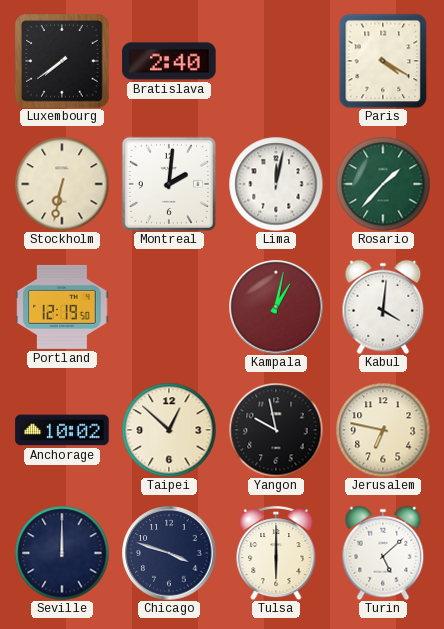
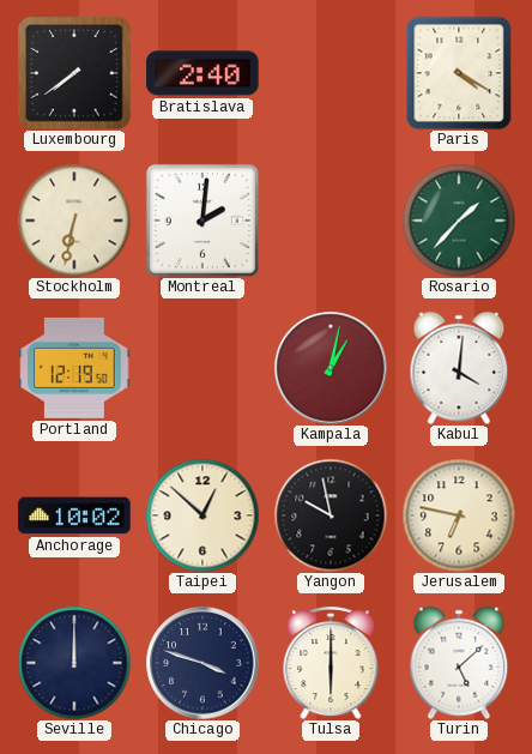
Lima: 12:02 -> none (276, 184)
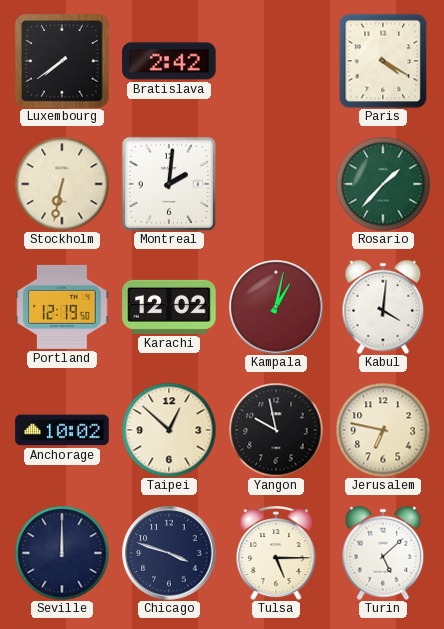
Bratislava: 2:40 -> 2:42 (169, 61)
Karachi: none -> 12:02 (169, 307)
Tulsa: 6:00 -> 5:15 (276, 553)
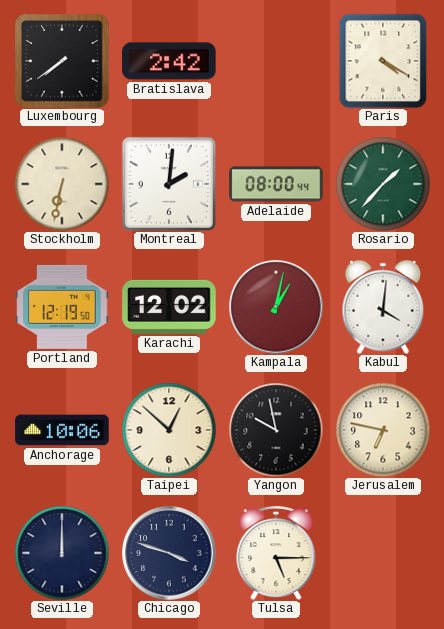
Adelaide: none -> 08:00 (276, 184)
Anchorage: 10:02 -> 10:06 (62, 430)
Turin: 5:08 -> none (383, 553)
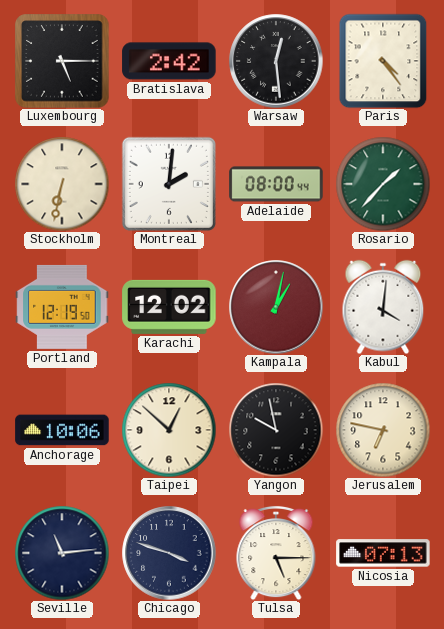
Luxembourg: 7:39 -> 5:15 (62, 61)
Warsaw: none -> 12:29 (276, 61)
Paris: 4:20 -> 4:24 (383, 61)
Seville: 12:00 -> 11:14 (62, 553)
Nicosia: none -> 07:13 (383, 553)
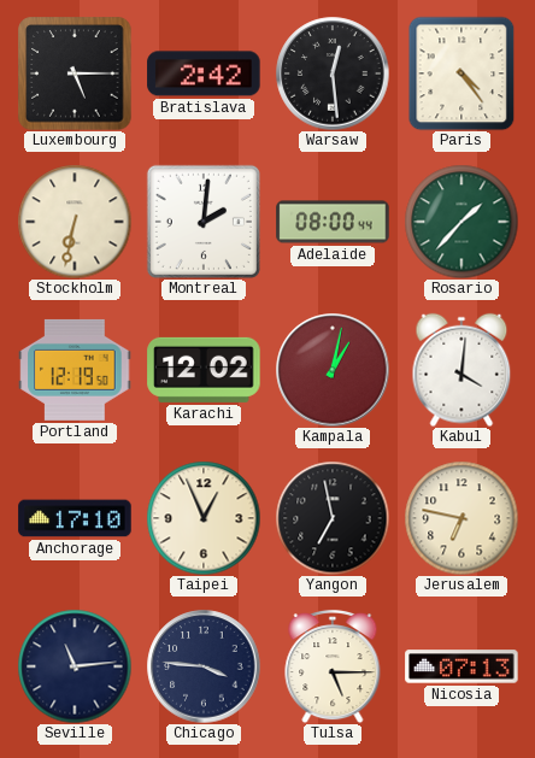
Anchorage: 10:06 -> 17:10 (75, 518)
Taipei: 12:52 -> 12:56 (204, 518)
Yangon: 9:58 -> 6:58 (333, 518)
Chicago: 3:48 -> 3:46 (204, 666)
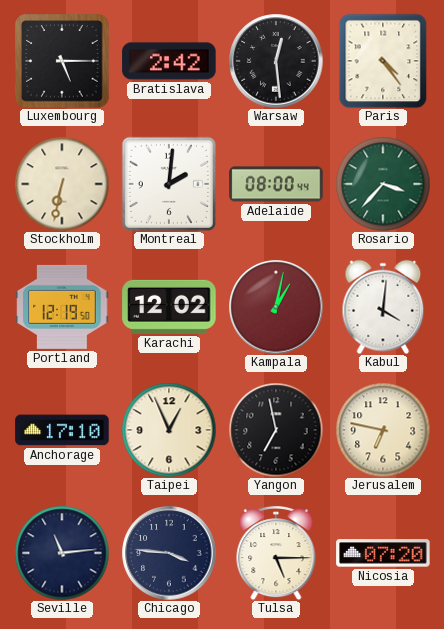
Rosario: 1:37 -> 3:37 (383, 184)
Nicosia: 07:13 -> 07:20 (383, 553)
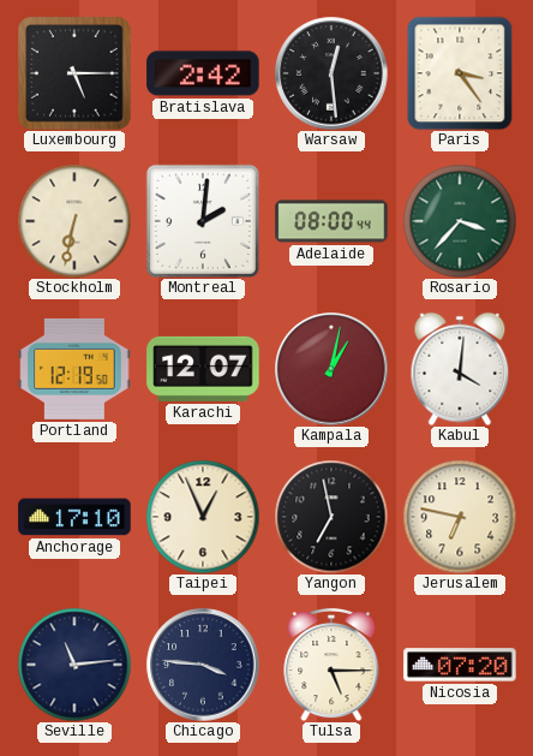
Paris: 4:24 -> 3:24 (460, 73)
Karachi: 12:02 -> 12:07 (203, 369)
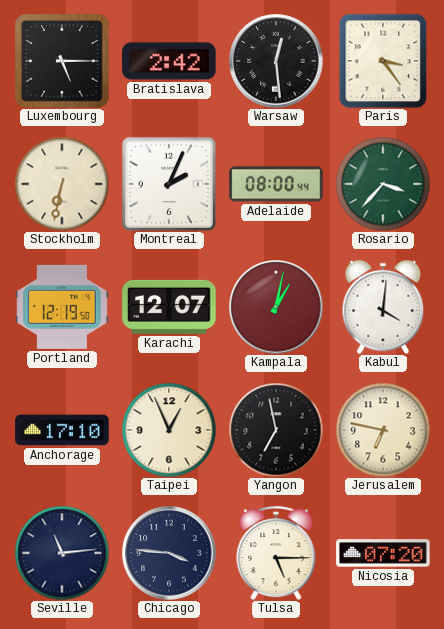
Montreal: 2:01 -> 2:04 (169, 184)
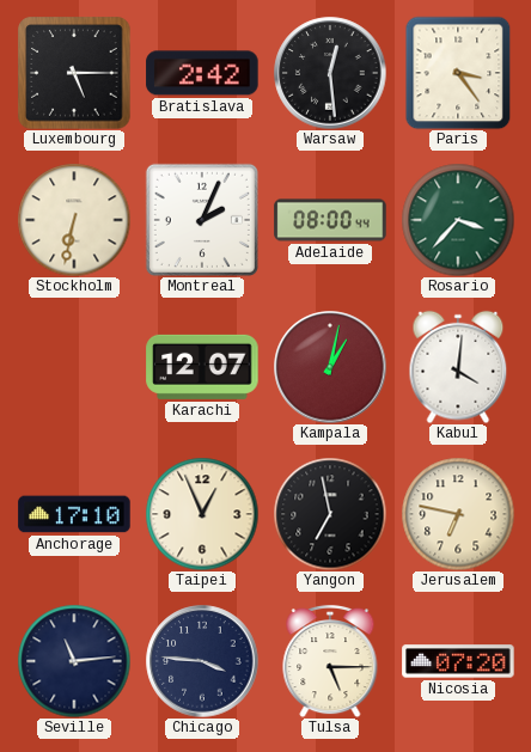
Portland: 12:19 -> none (62, 307)
